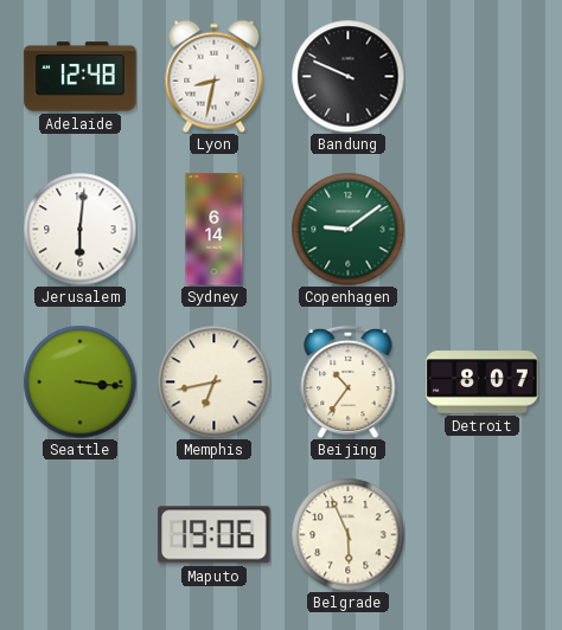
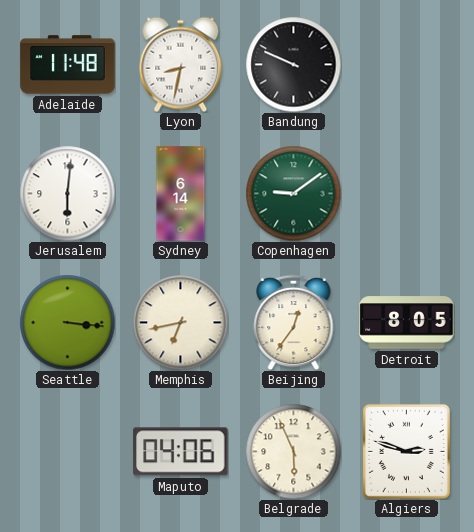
Adelaide: 12:48 -> 11:48 (68, 65)
Beijing: 10:36 -> 12:36 (294, 322)
Detroit: 8:07 -> 8:05 (407, 323)
Maputo: 19:06 -> 04:06 (181, 452)
Algiers: none -> 2:48 (406, 451)
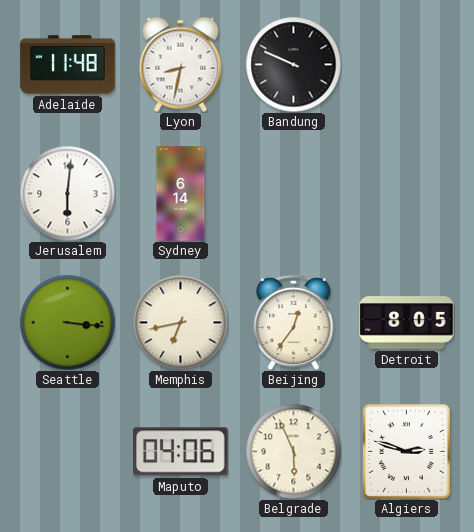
Copenhagen: 9:09 -> none (293, 193)
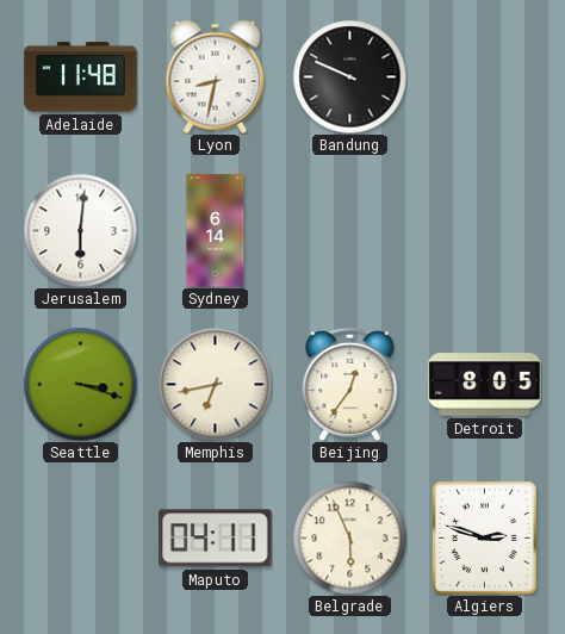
Seattle: 3:16 -> 3:18 (80, 384)
Maputo: 04:06 -> 04:11 (216, 539)
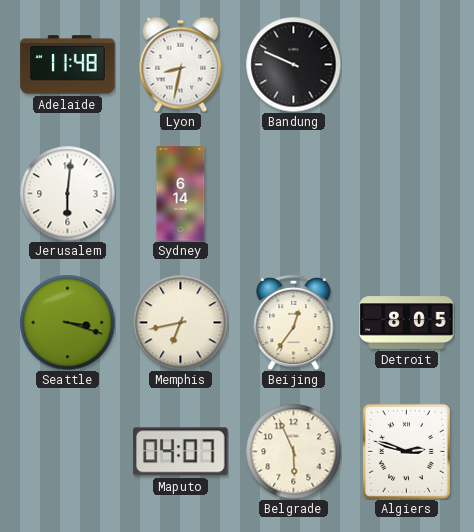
Maputo: 04:11 -> 04:07 (181, 452)
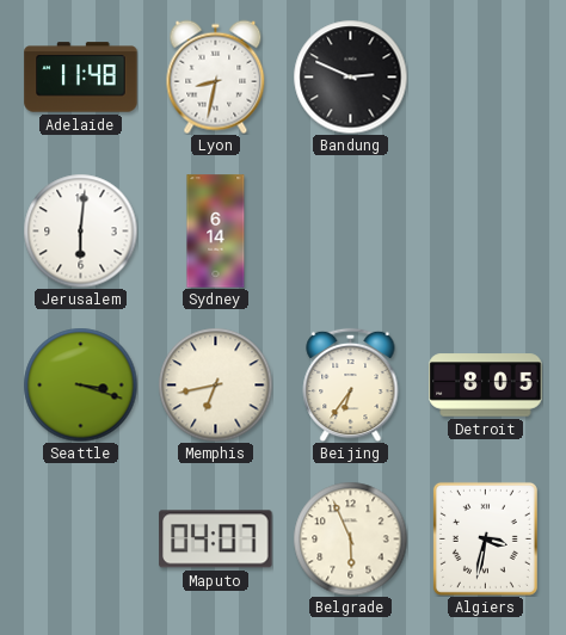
Bandung: 9:49 -> 2:49 (350, 76)
Beijing: 12:36 -> 6:36 (351, 384)
Algiers: 2:48 -> 3:32 (485, 538)
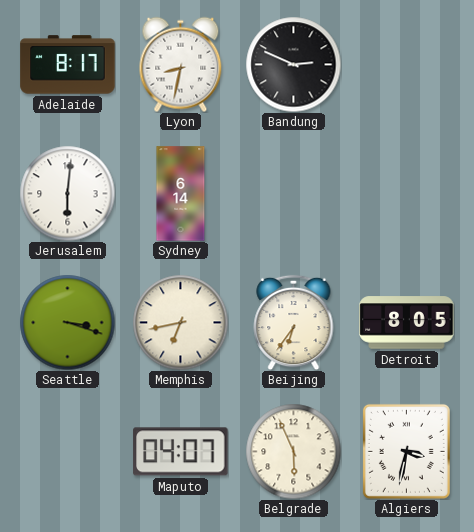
Adelaide: 11:48 -> 8:17 (68, 65)
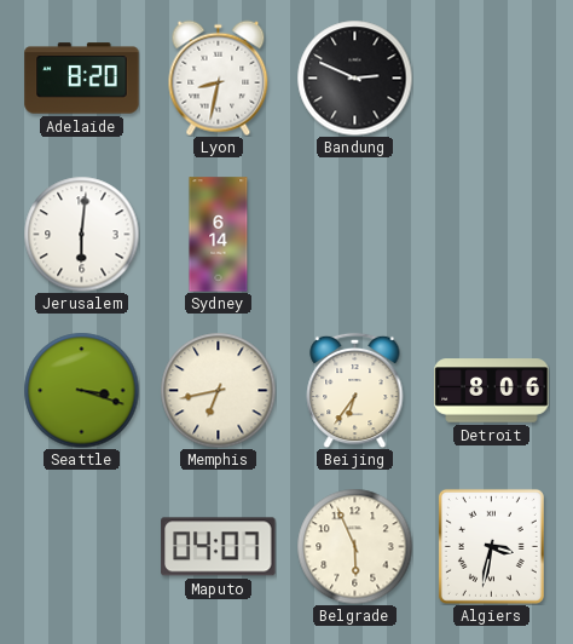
Adelaide: 8:17 -> 8:20 (82, 79)
Detroit: 8:05 -> 8:06 (492, 391)
